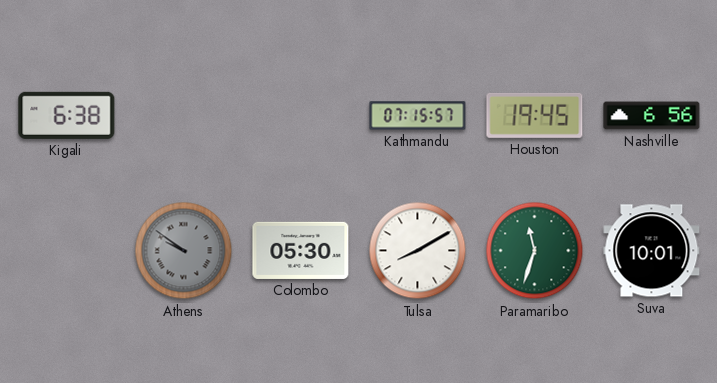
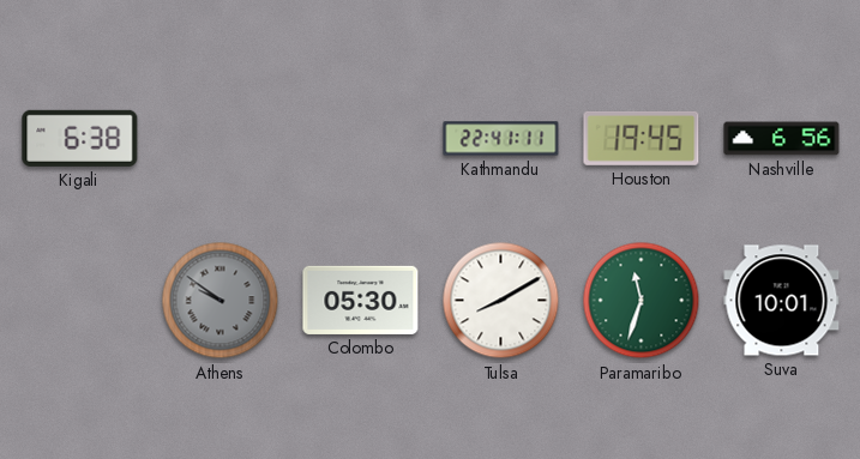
Kathmandu: 07:15 -> 22:41 (501, 139)
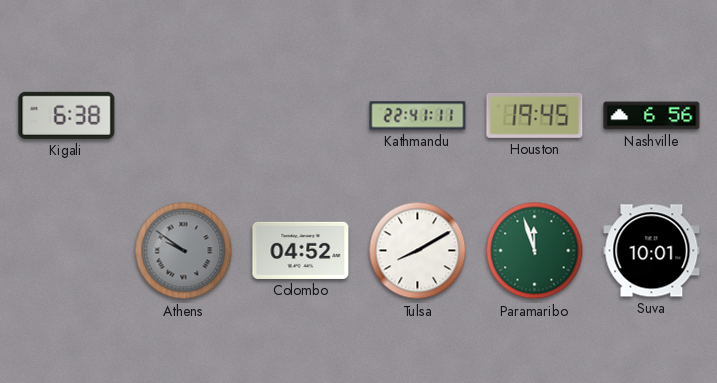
Colombo: 05:30 -> 04:52 (301, 250)
Paramaribo: 11:33 -> 11:57 (535, 251)
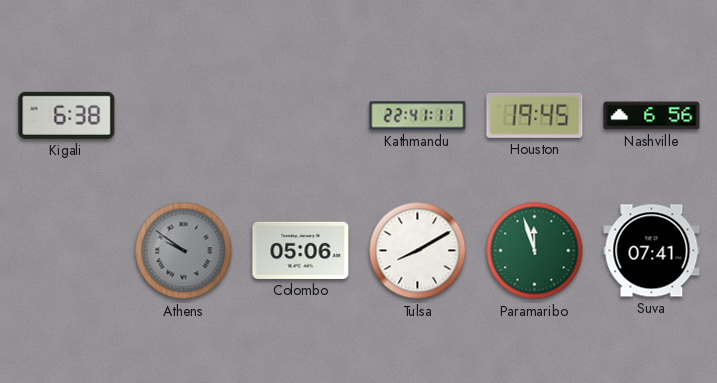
Colombo: 04:52 -> 05:06 (301, 250)
Suva: 10:01 -> 07:41 (652, 251)
